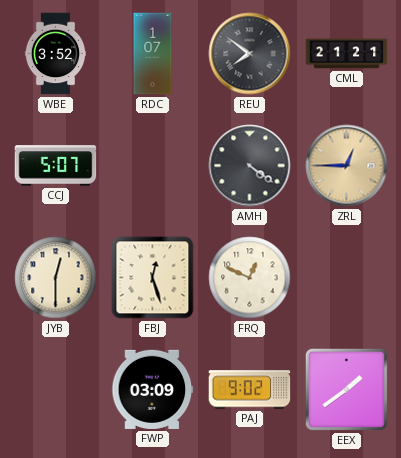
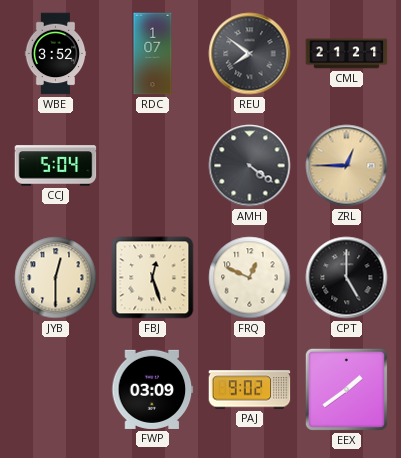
CCJ: 5:07 -> 5:04 (56, 166)
CPT: none -> 5:00 (347, 278)
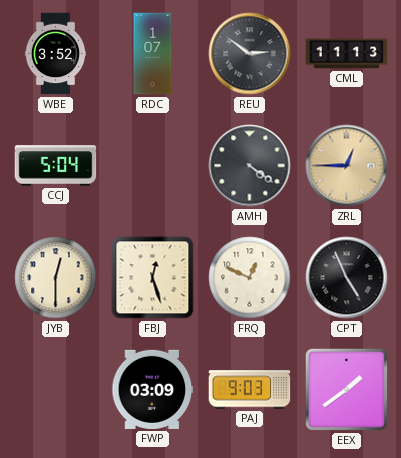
REU: 7:51 -> 2:51 (250, 54)
CML: 21:21 -> 11:13 (347, 54)
CPT: 5:00 -> 4:56 (347, 278)
PAJ: 9:02 -> 9:03 (250, 390)
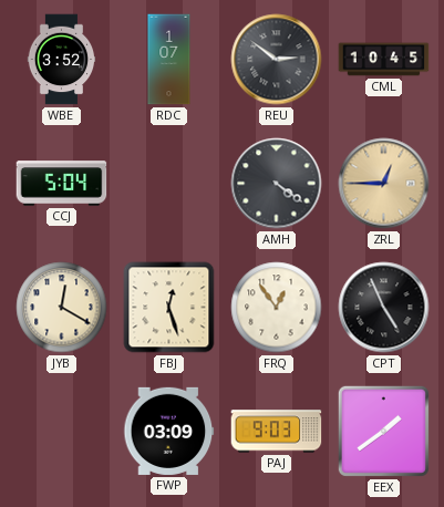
CML: 11:13 -> 10:45 (384, 60)
JYB: 12:30 -> 12:20 (62, 308)
FRQ: 12:49 -> 12:54 (277, 308)
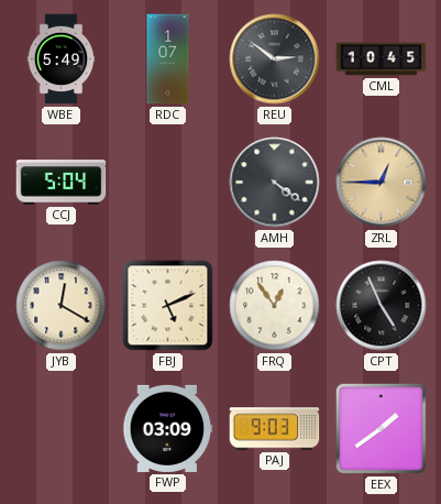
WBE: 3:52 -> 5:49 (62, 59)
FBJ: 12:27 -> 5:11 (168, 306)
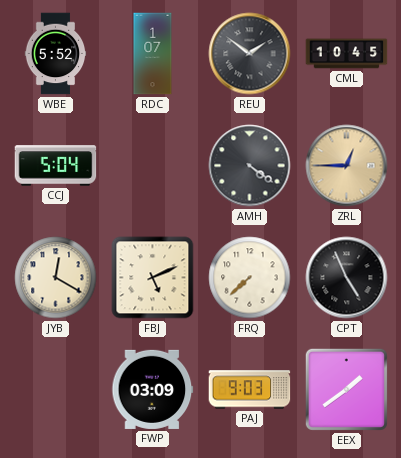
WBE: 5:49 -> 5:52 (56, 54)
REU: 2:51 -> 1:51 (250, 54)
FRQ: 12:54 -> 7:38 (250, 278)
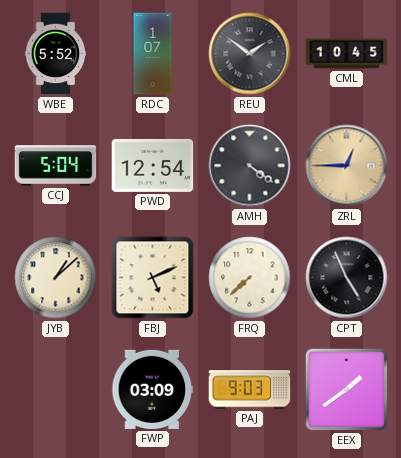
PWD: none -> 12:54 (153, 165)
JYB: 12:20 -> 1:08 (56, 278)
